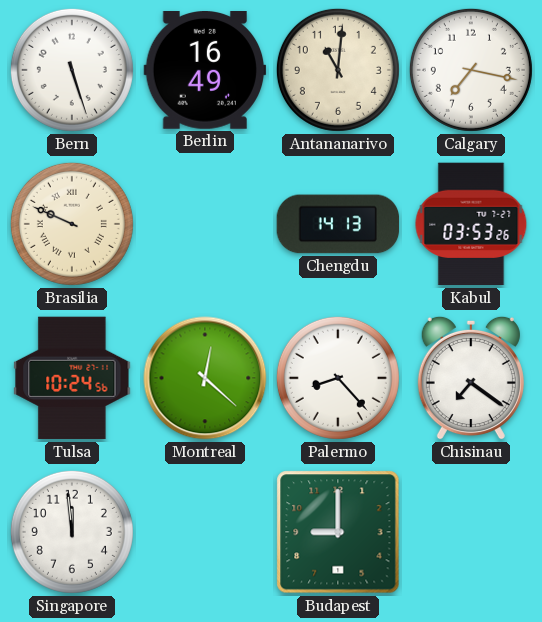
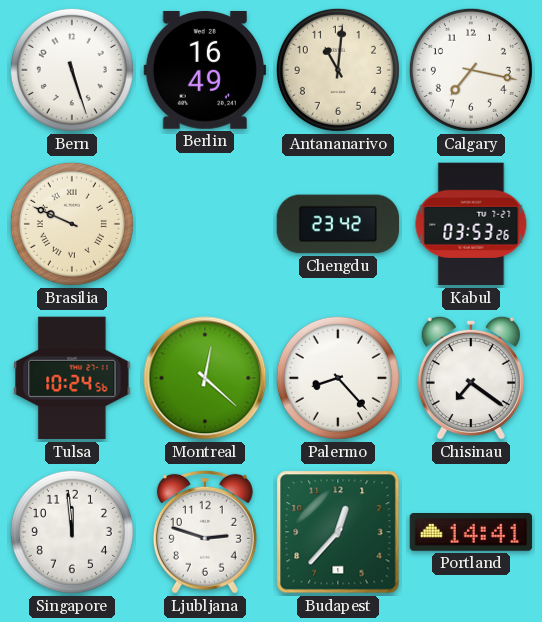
Chengdu: 14:13 -> 23:42 (338, 224)
Ljubljana: none -> 2:48 (205, 532)
Budapest: 9:00 -> 12:37 (338, 532)
Portland: none -> 14:41 (471, 533)
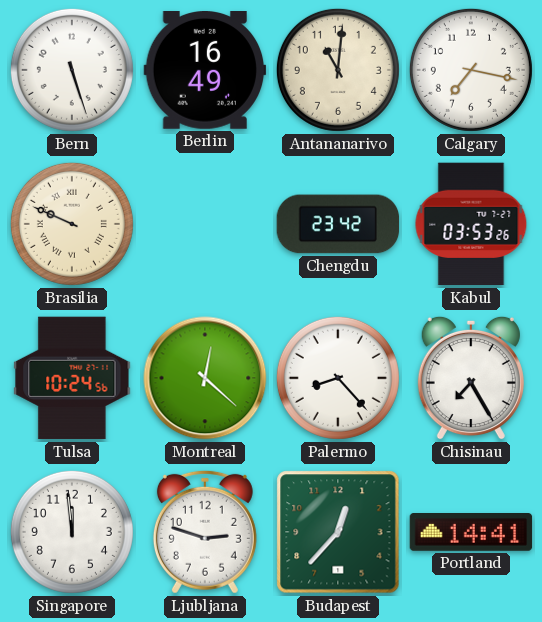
Chisinau: 7:21 -> 7:25 (471, 378)
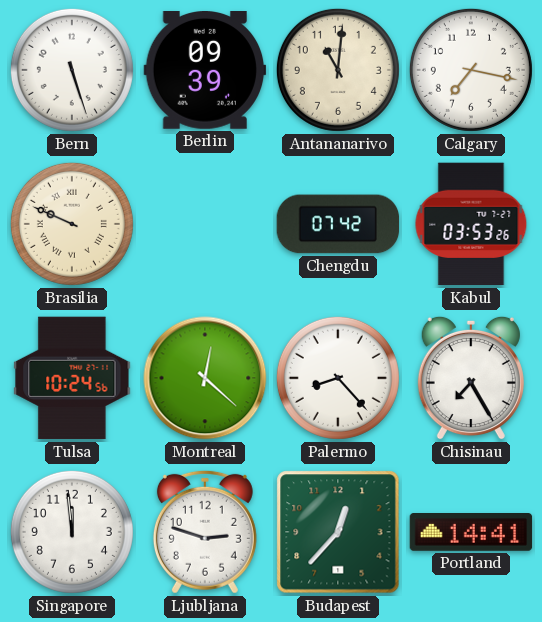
Berlin: 16:49 -> 09:39 (205, 71)
Chengdu: 23:42 -> 07:42 (338, 224)
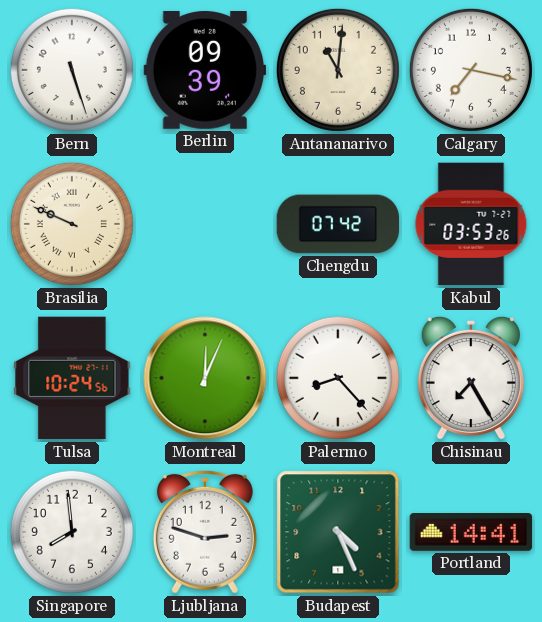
Montreal: 12:22 -> 12:04 (205, 378)
Singapore: 11:59 -> 7:59 (72, 532)
Budapest: 12:37 -> 4:26 (338, 532)
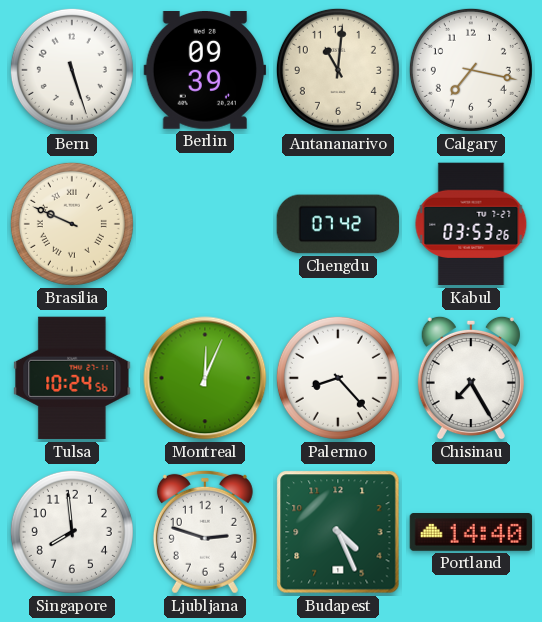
Portland: 14:41 -> 14:40 (471, 533)
